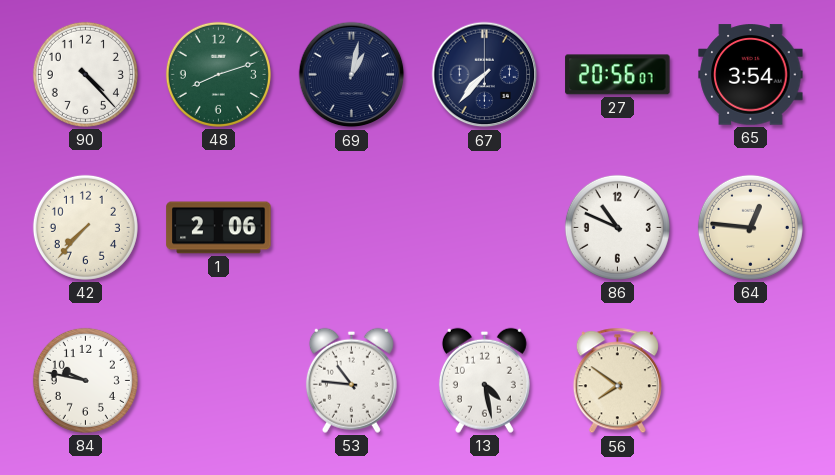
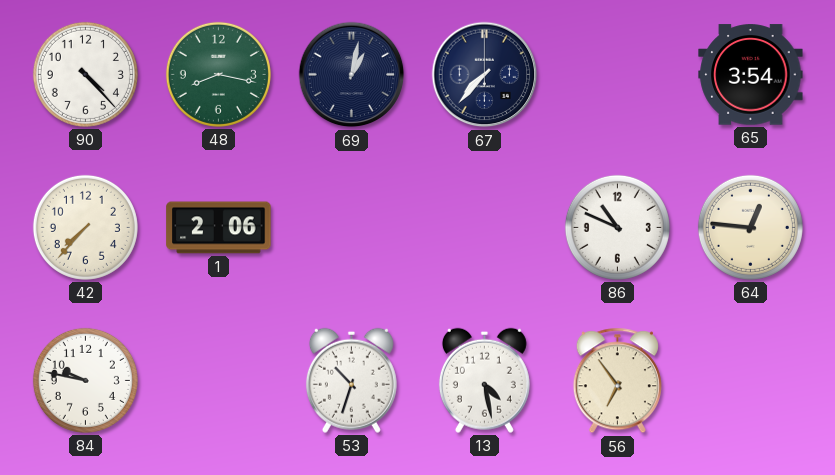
48: 8:12 -> 8:17 (218, 74)
27: 20:56 -> none (618, 75)
53: 10:46 -> 10:33 (351, 380)
56: 7:51 -> 6:54 (617, 381)
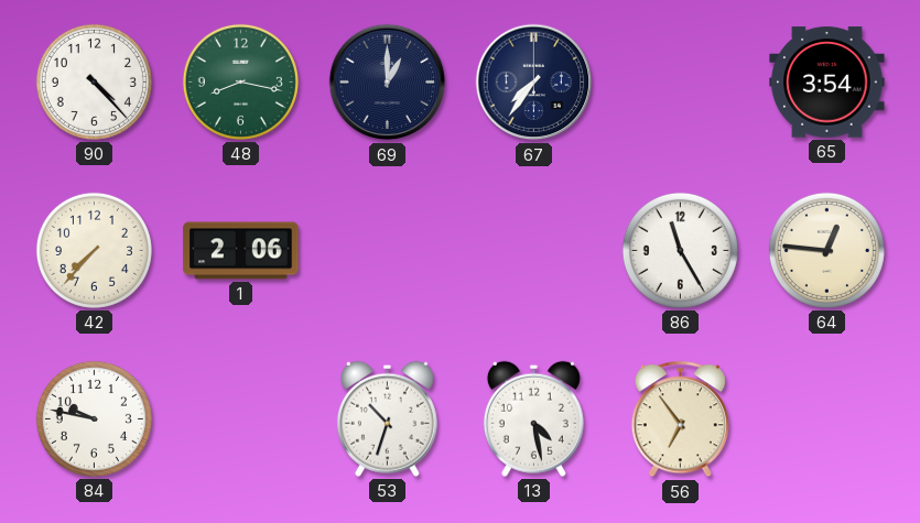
69: 1:02 -> 1:00 (388, 83)
67: 7:37 -> 7:36 (534, 83)
86: 10:49 -> 11:25 (680, 250)
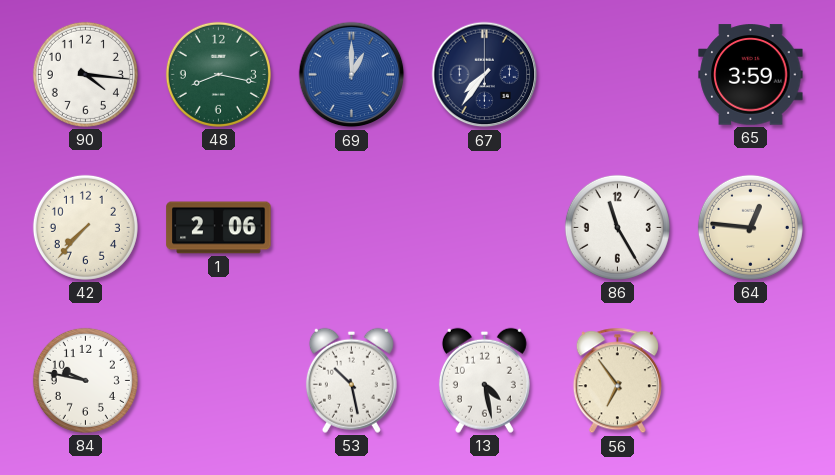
90: 4:23 -> 4:16 (85, 74)
69 dial: navy -> blue (352, 75)
65: 3:54 -> 3:59 (751, 75)
53: 10:33 -> 10:28 (351, 380)
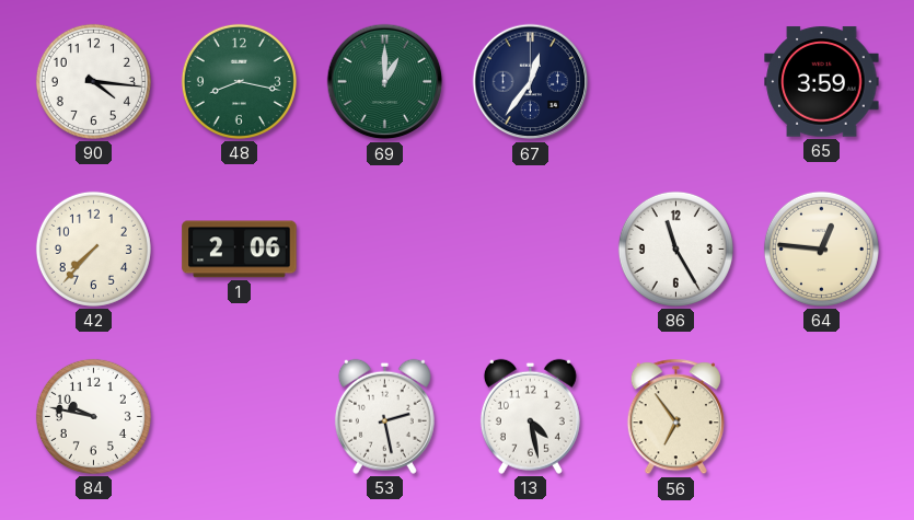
69 dial: blue -> green (385, 82)
67: 7:36 -> 12:36 (531, 82)
53: 10:28 -> 2:28 (384, 416)
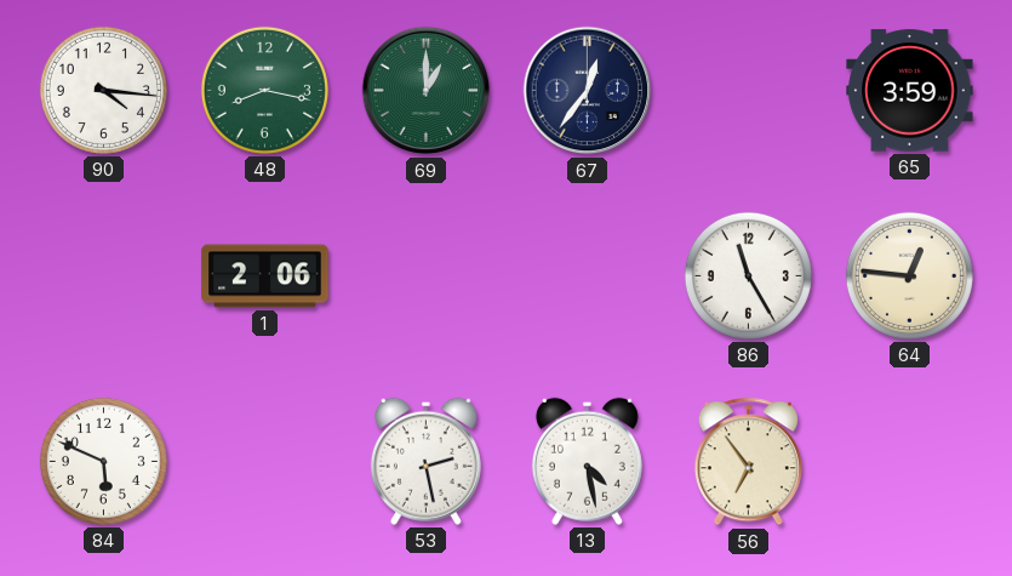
42: 7:37 -> none (93, 249)
84: 9:47 -> 5:49 (103, 461)
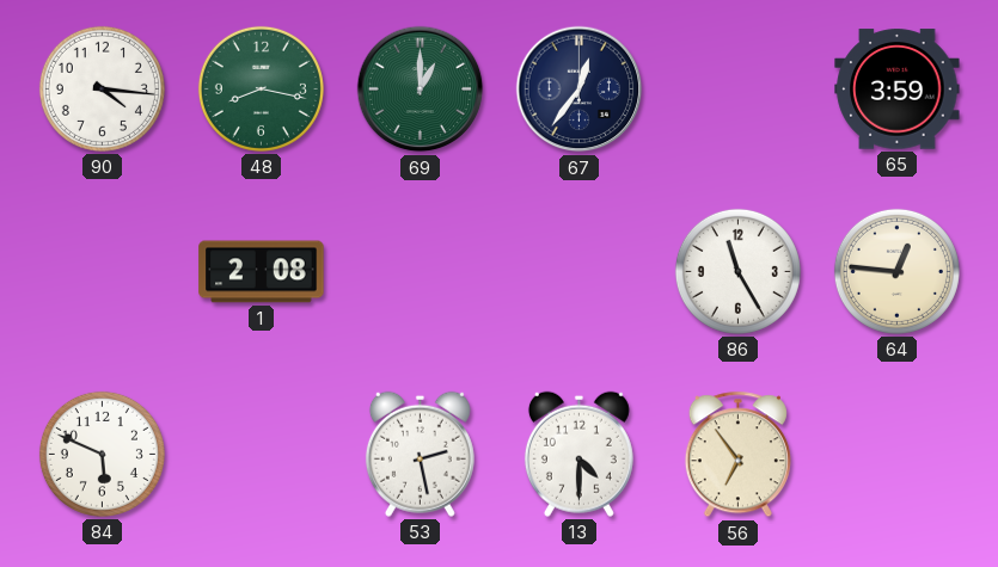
1: 2:06 -> 2:08 (262, 272)
13: 4:28 -> 4:30 (578, 454)
